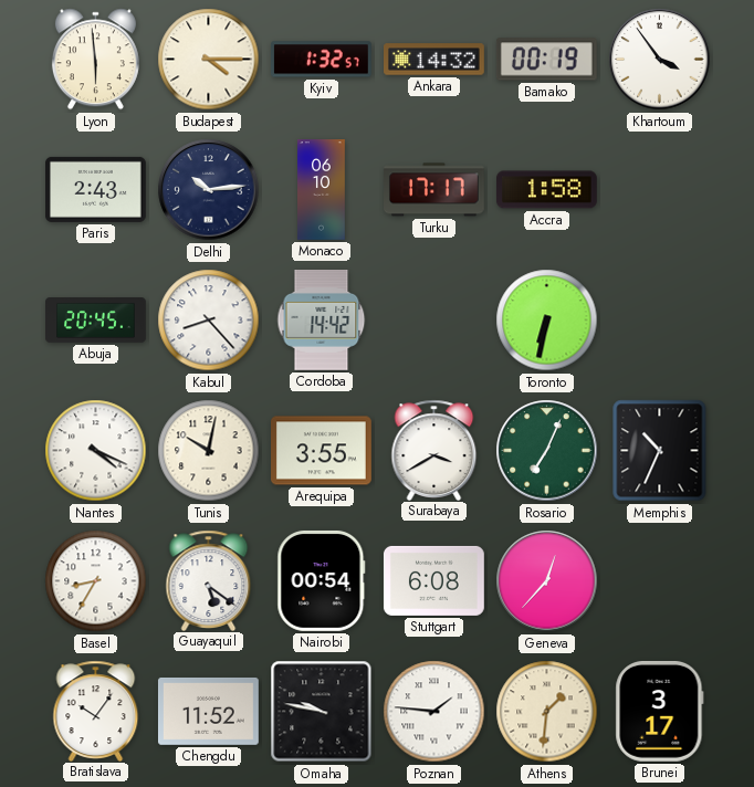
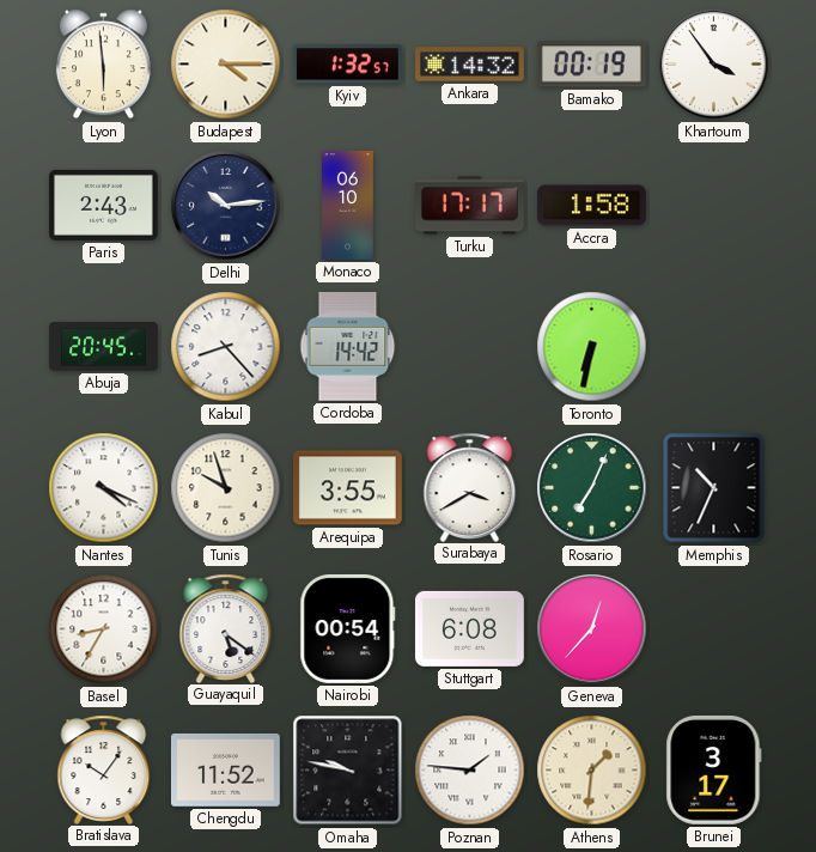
Tunis: 10:02 -> 9:57 (226, 488)
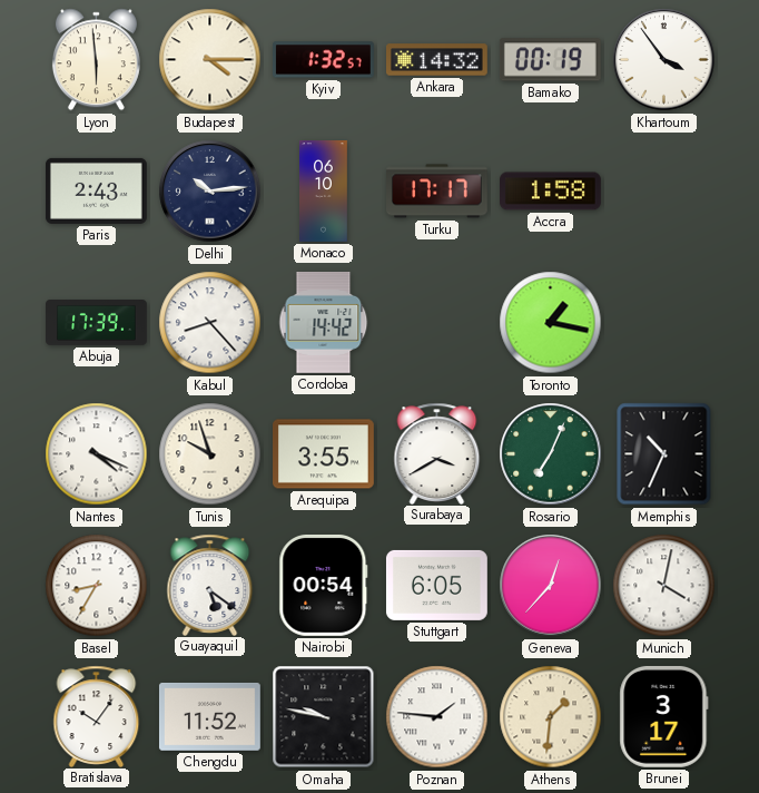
Abuja: 20:45 -> 17:39 (97, 323)
Toronto: 6:32 -> 1:17 (551, 323)
Stuttgart: 6:08 -> 6:05 (437, 585)
Munich: none -> 4:02 (664, 586)
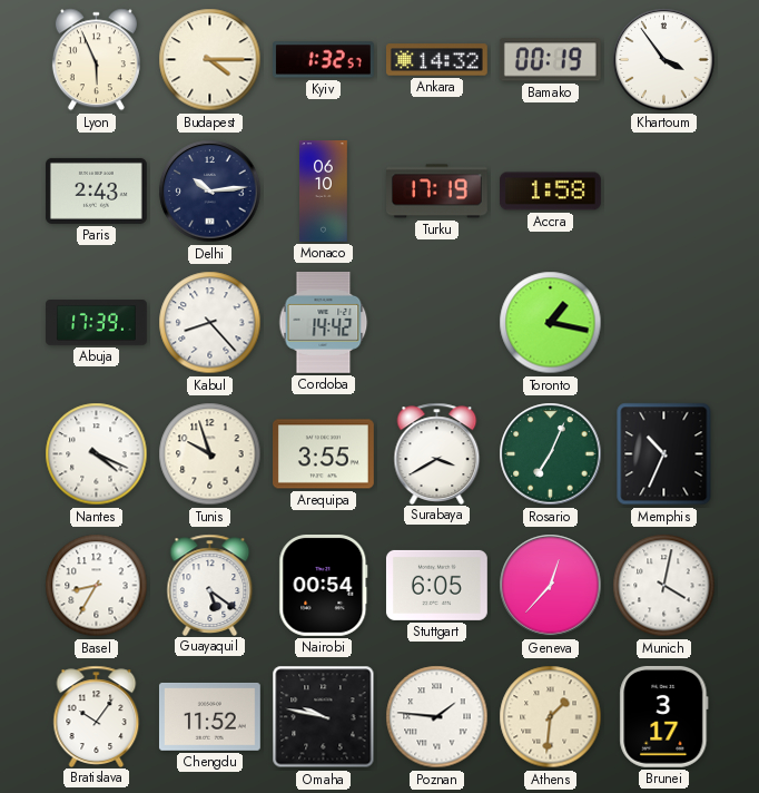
Lyon: 5:59 -> 5:56 (96, 60)
Turku: 17:17 -> 17:19 (437, 192)
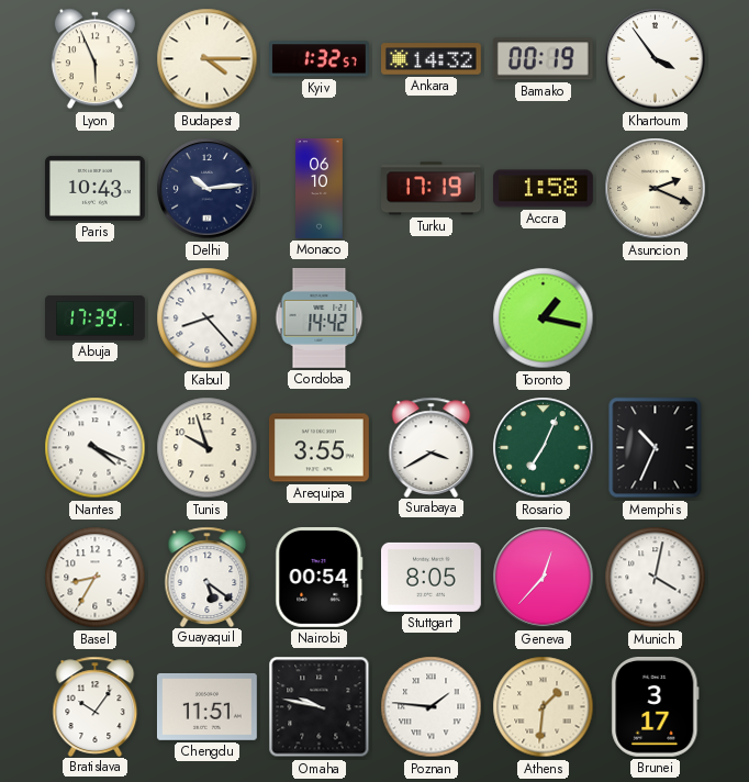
Paris: 2:43 -> 10:43 (96, 188)
Asuncion: none -> 2:19 (656, 189)
Stuttgart: 6:05 -> 8:05 (432, 577)
Chengdu: 11:52 -> 11:51 (208, 706)
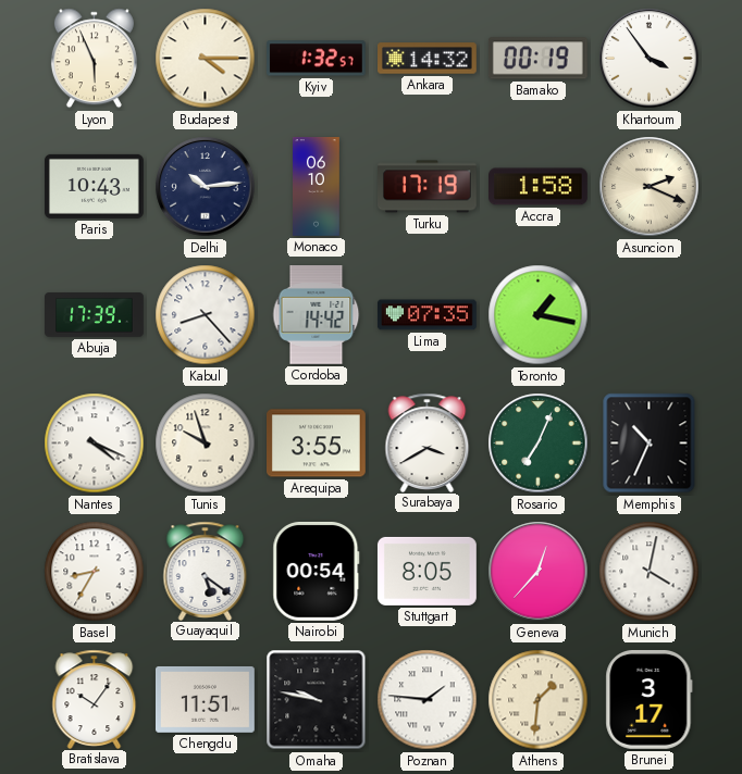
Lima: none -> 07:35 (428, 315)
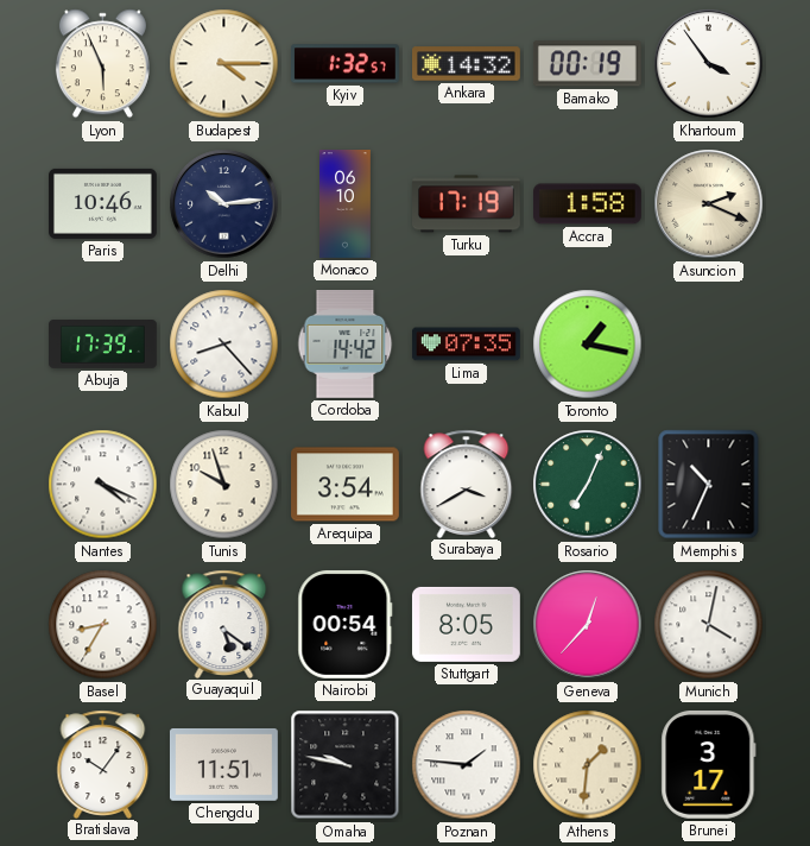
Paris: 10:43 -> 10:46 (103, 203)
Arequipa: 3:55 -> 3:54 (346, 485)
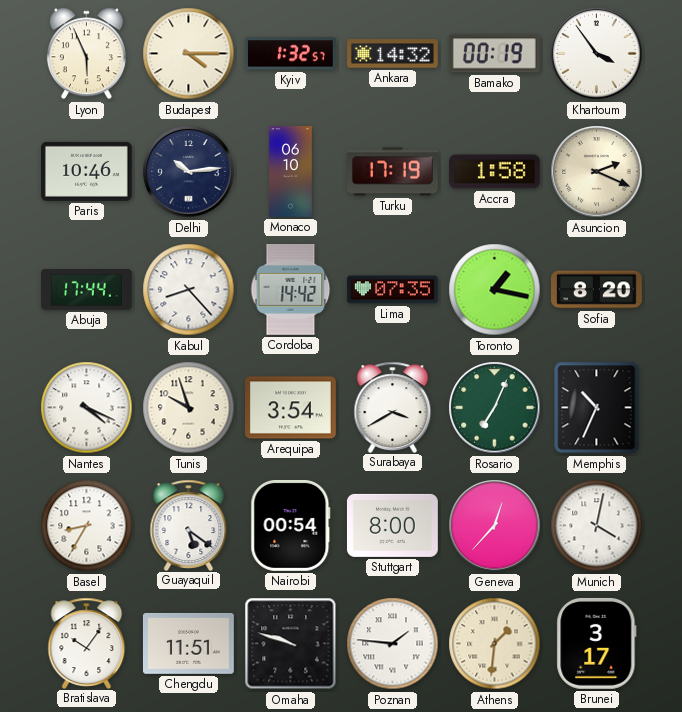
Abuja: 17:39 -> 17:44 (87, 290)
Sofia: none -> 8:20 (597, 290)
Stuttgart: 8:05 -> 8:00 (393, 525)
Omaha: 9:47 -> 9:48 (291, 644)
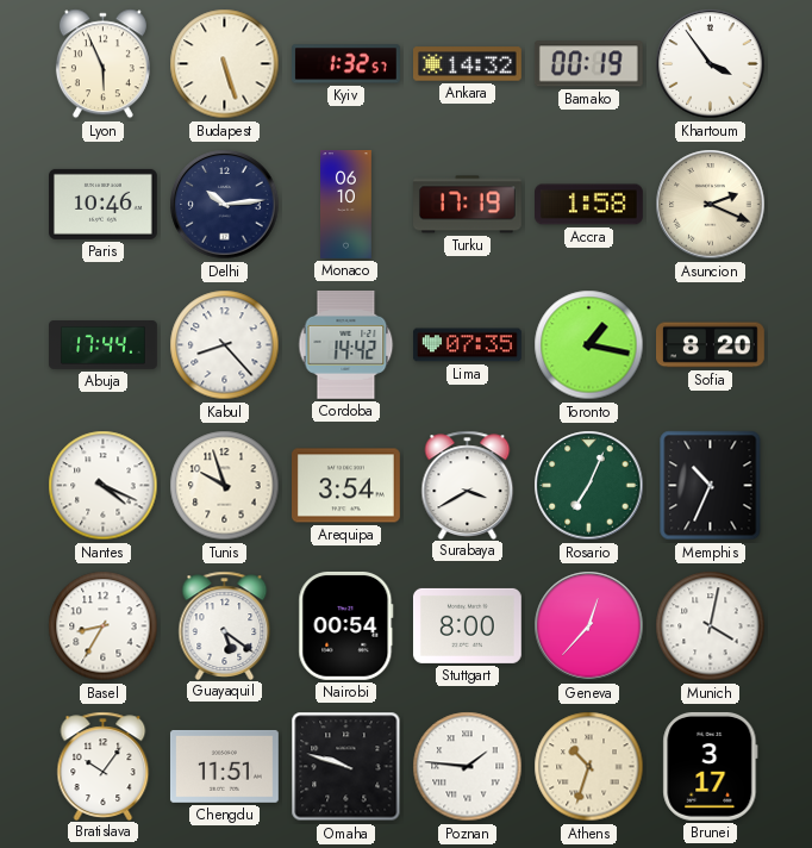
Budapest: 4:15 -> 5:27 (225, 64)
Athens: 1:31 -> 10:33 (589, 767)
